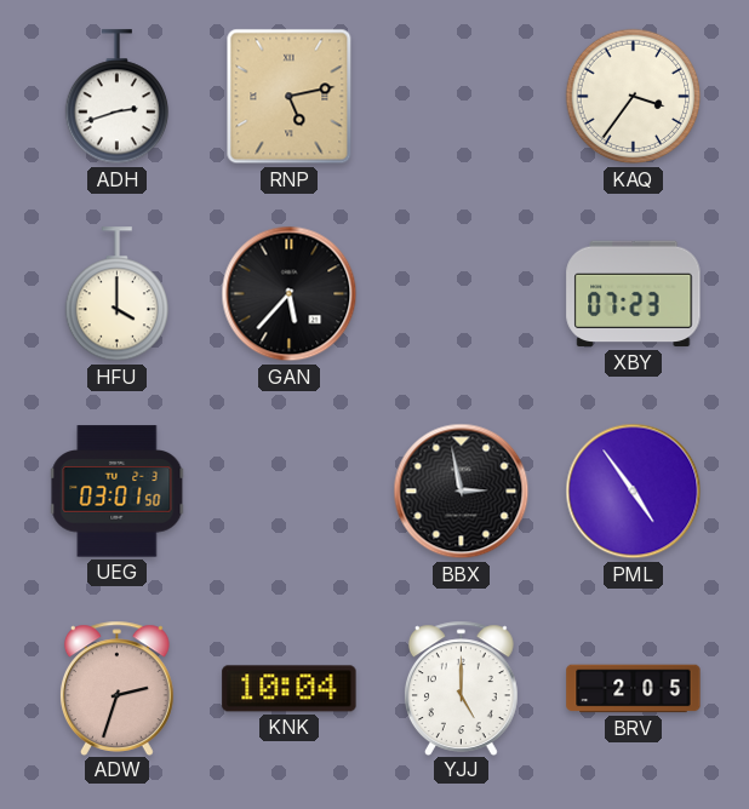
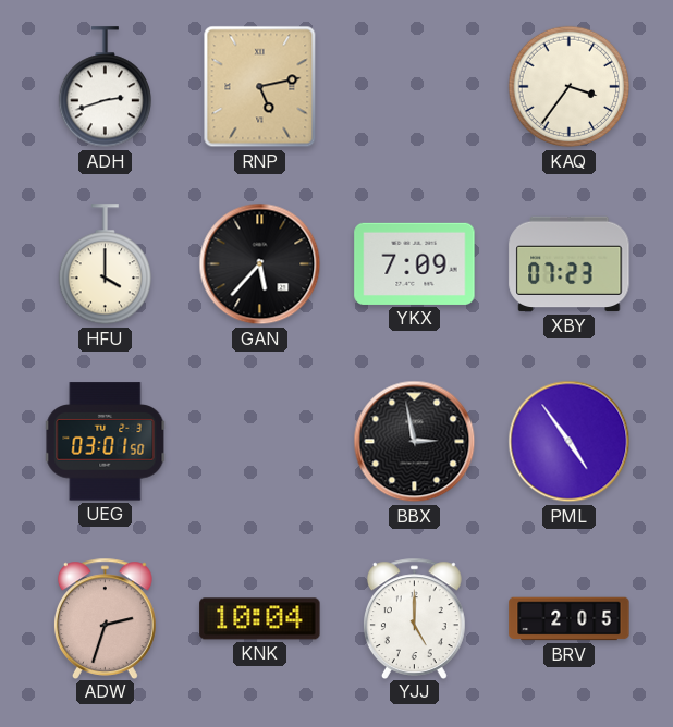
YKX: none -> 7:09 (415, 263)
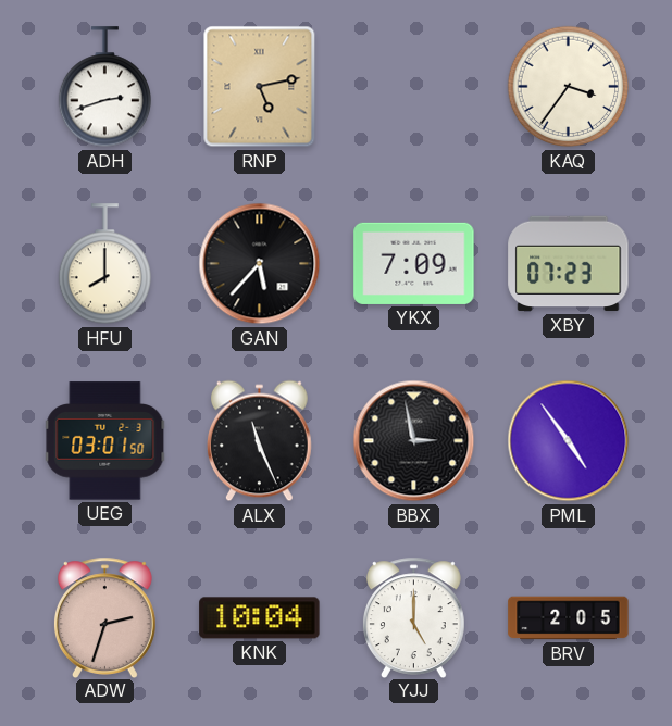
HFU: 4:00 -> 8:00 (105, 264)
ALX: none -> 11:26 (259, 441)
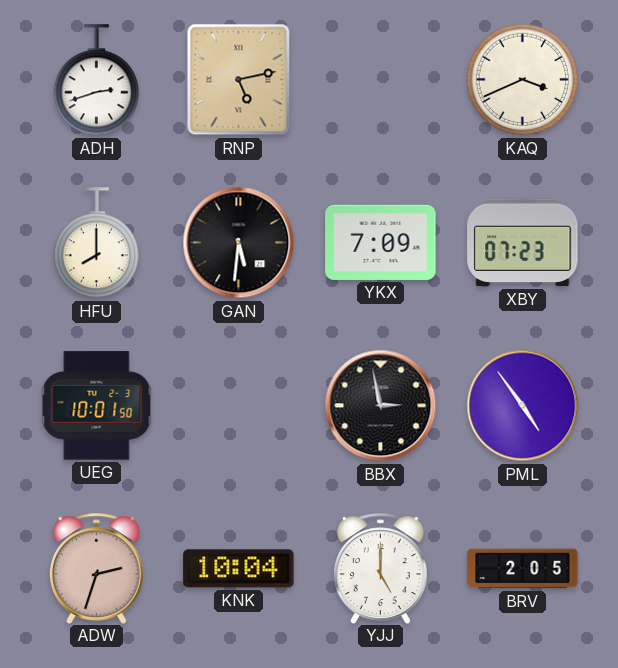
KAQ: 3:36 -> 3:41 (523, 80)
GAN: 5:37 -> 5:31 (239, 243)
UEG: 03:01 -> 10:01 (97, 406)
ALX: 11:26 -> none (259, 441)
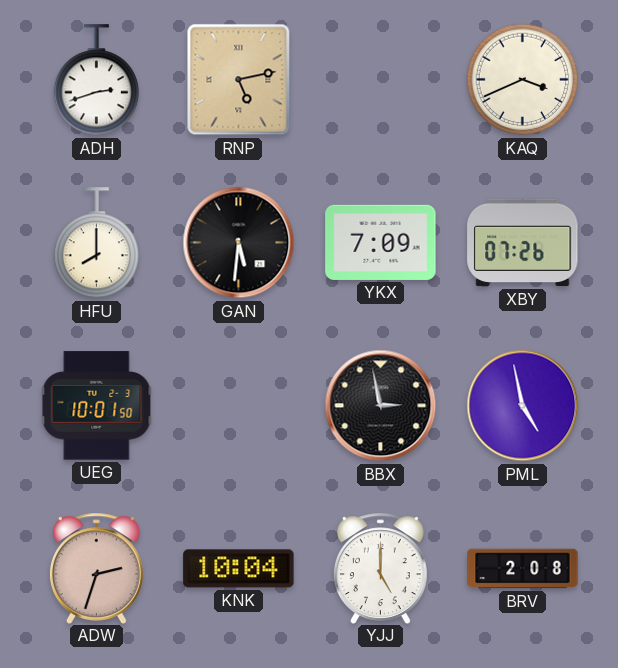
XBY: 07:23 -> 07:26 (523, 243)
PML: 4:54 -> 4:58 (523, 406)
BRV: 2:05 -> 2:08 (523, 569)
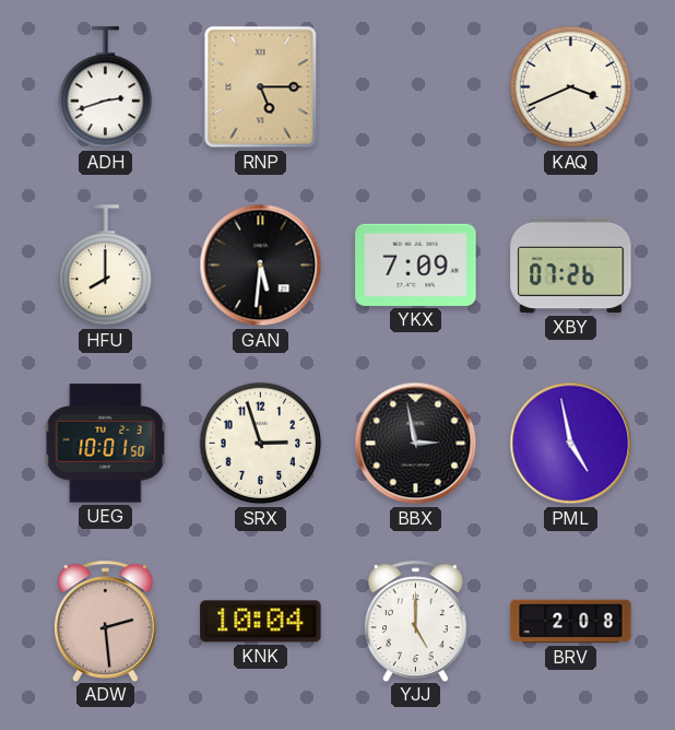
RNP: 5:13 -> 5:15 (261, 87)
SRX: none -> 2:57 (261, 444)
ADW: 2:33 -> 2:29 (105, 621)
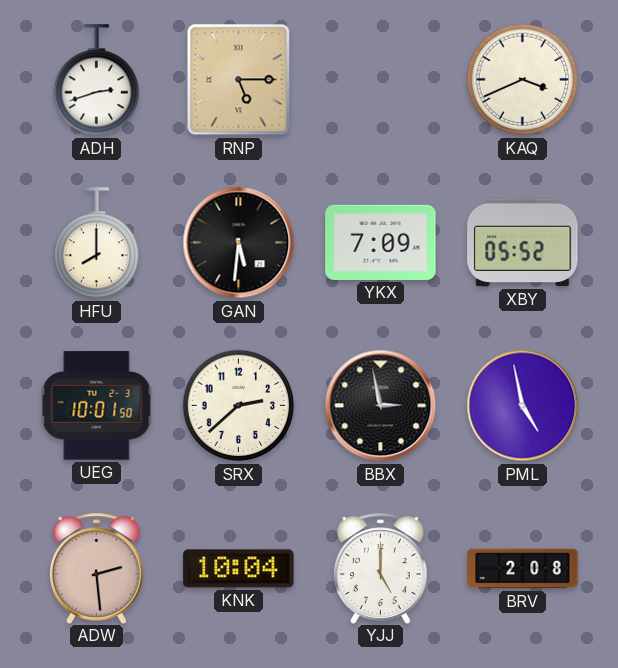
XBY: 07:26 -> 05:52 (523, 243)
SRX: 2:57 -> 2:38 (239, 406)
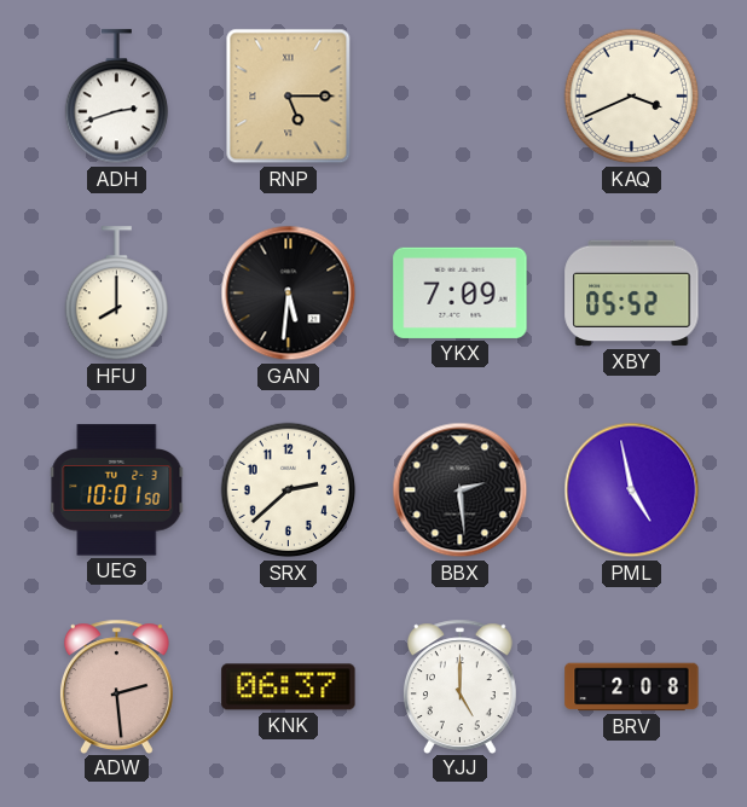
BBX: 2:58 -> 2:29 (461, 490)
KNK: 10:04 -> 06:37 (289, 687)
